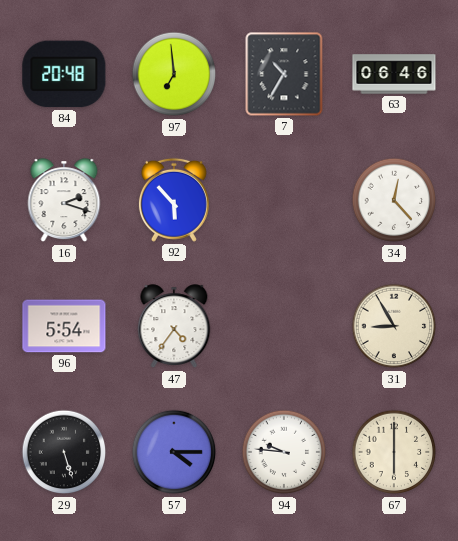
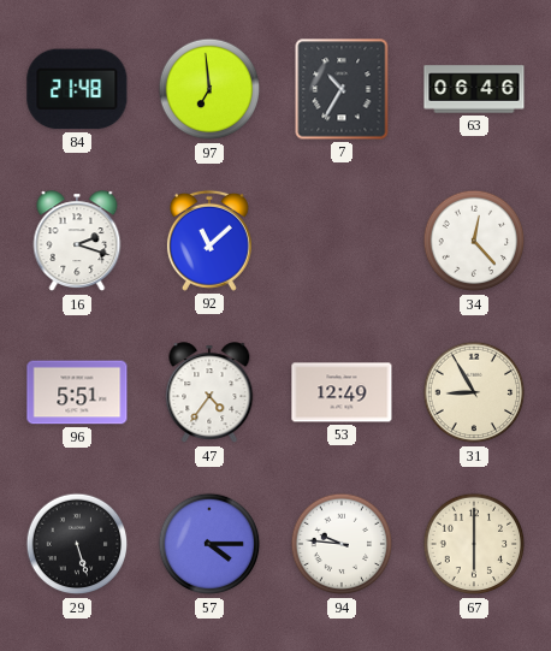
84: 20:48 -> 21:48 (77, 89)
92: 5:53 -> 11:08 (209, 241)
96: 5:54 -> 5:51 (77, 392)
53: none -> 12:49 (342, 392)
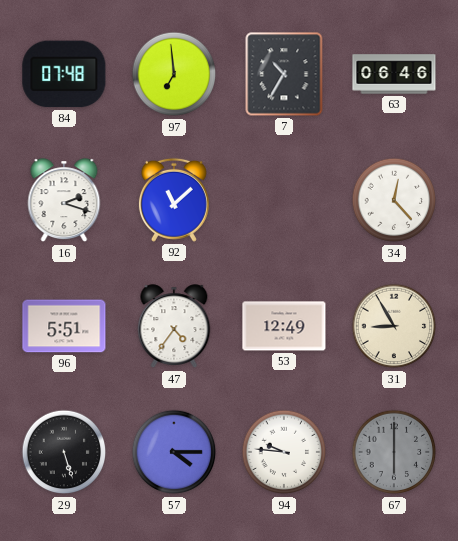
84: 21:48 -> 07:48 (64, 74)
67 dial: cream -> grey (394, 452)
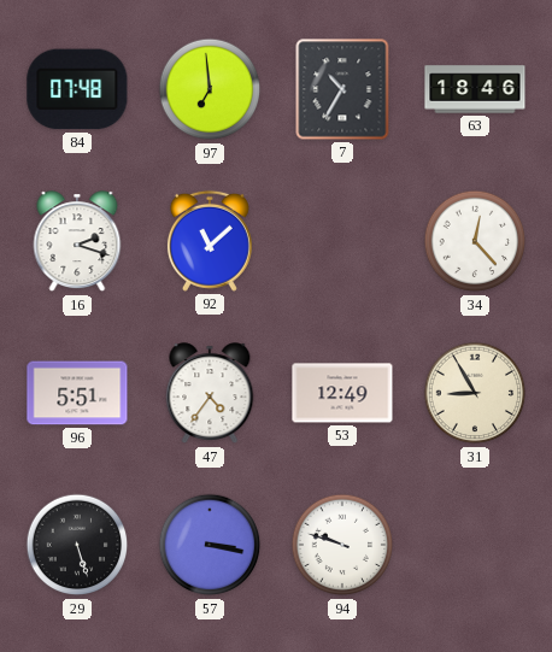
63: 06:46 -> 18:46 (475, 89)
57: 4:15 -> 3:17 (210, 545)
94: 9:46 -> 9:48 (342, 545)
67: 6:00 -> none (394, 452)
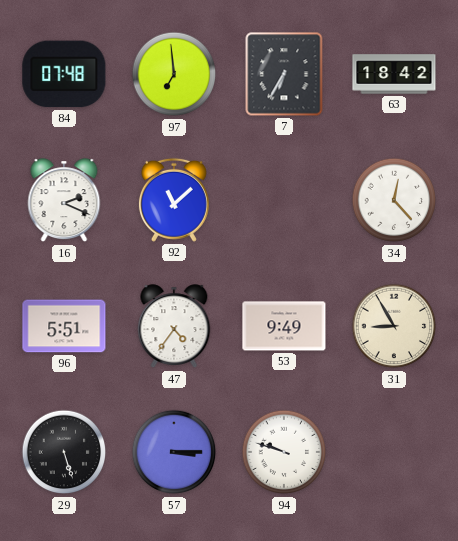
7: 10:35 -> 6:35 (284, 74)
63: 18:46 -> 18:42 (394, 74)
16: 2:18 -> 2:19 (64, 201)
53: 12:49 -> 9:49 (284, 326)
57: 3:17 -> 3:15 (174, 452)
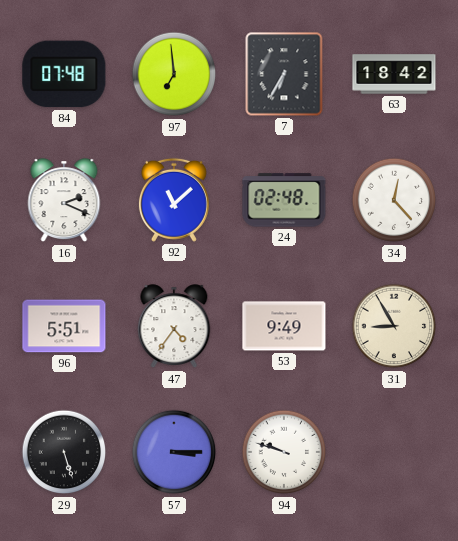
24: none -> 02:48 (284, 200)
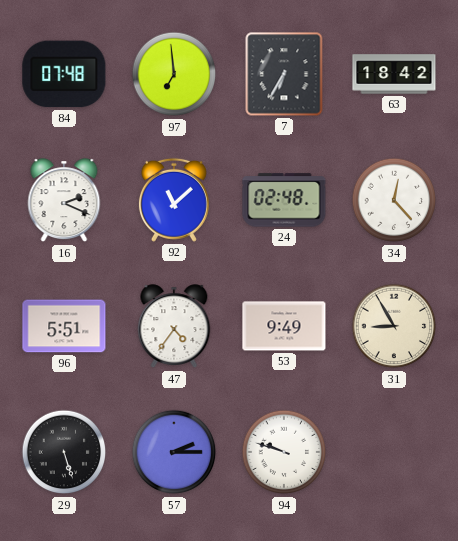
57: 3:15 -> 2:15 (174, 452)
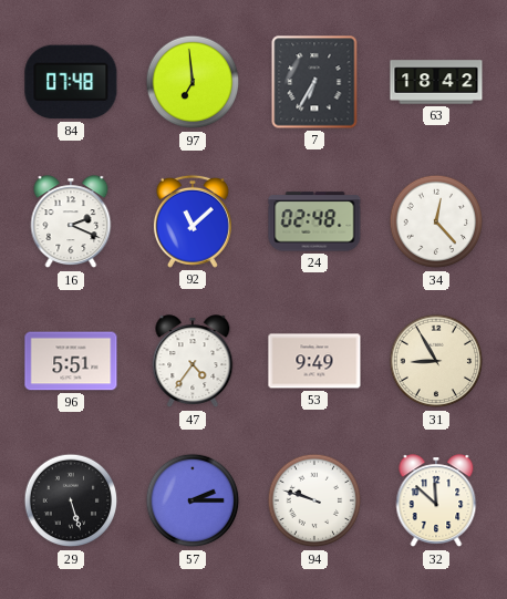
32: none -> 11:52 (436, 502)
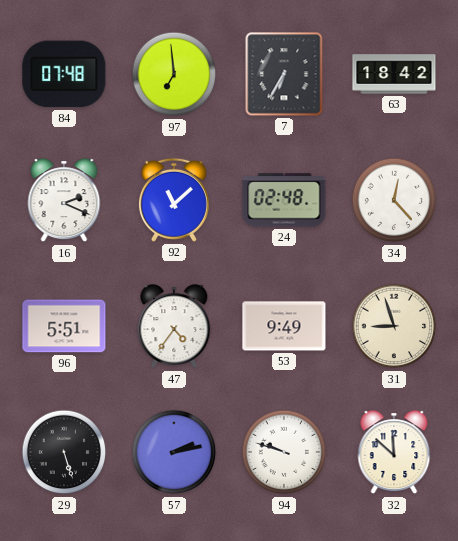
31: 8:55 -> 8:57 (394, 326)
57: 2:15 -> 2:13 (174, 452)
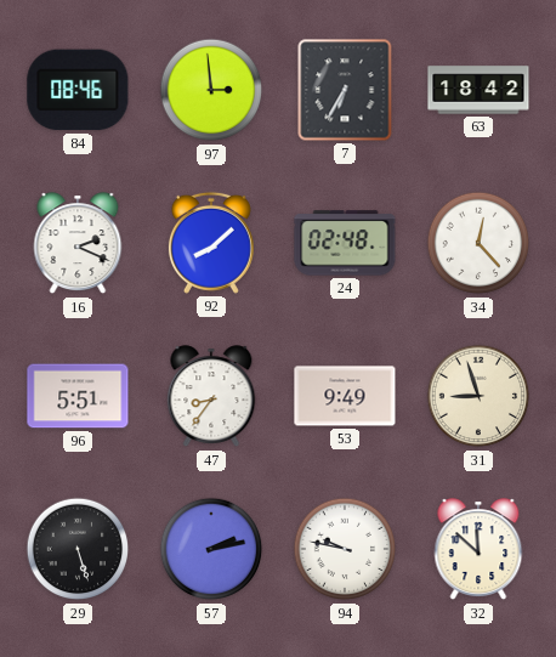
84: 07:48 -> 08:46 (78, 90)
97: 6:59 -> 2:59 (211, 90)
92: 11:08 -> 8:08 (211, 243)
47: 4:36 -> 8:36 (211, 397)
94: 9:48 -> 9:47 (345, 549)
